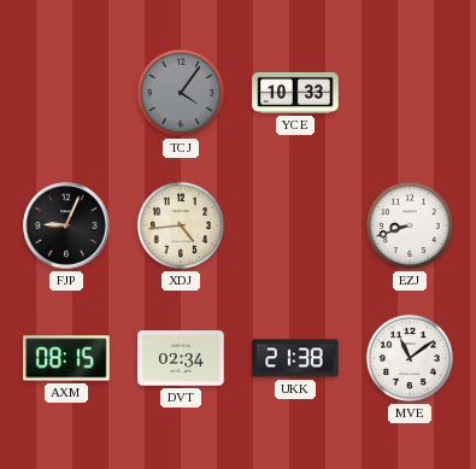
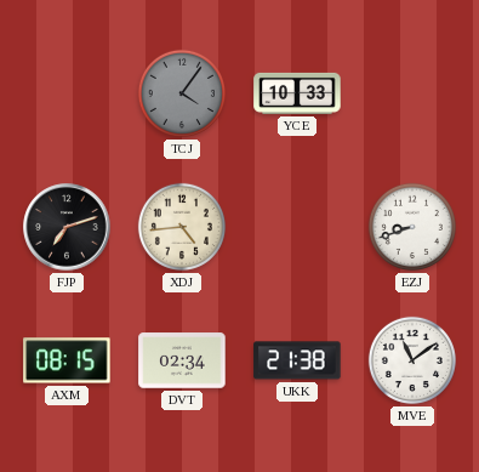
FJP: 9:04 -> 7:12 (67, 227)
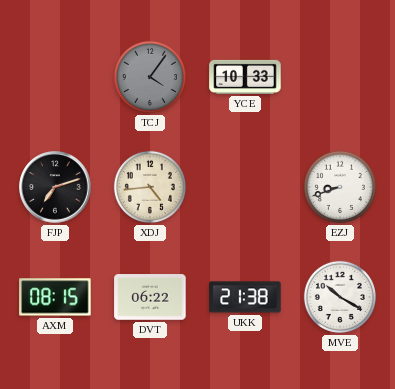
DVT: 02:34 -> 06:22 (150, 297)
MVE: 11:09 -> 10:20 (340, 297)
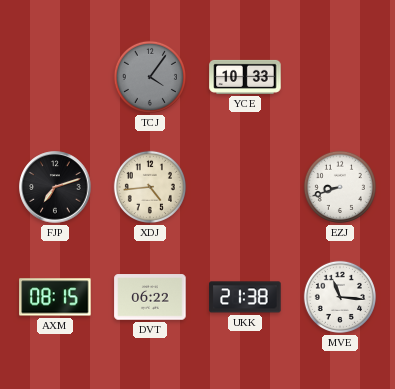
MVE: 10:20 -> 11:16 (340, 297)
